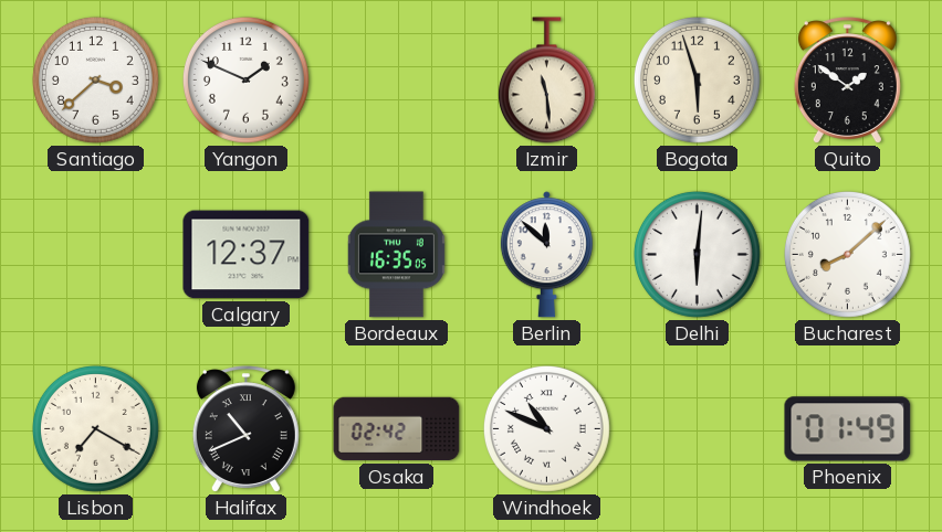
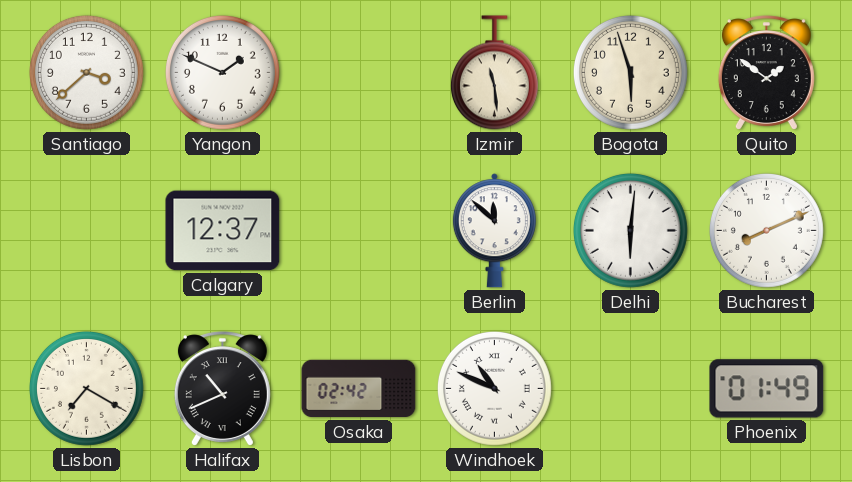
Bordeaux: 16:35 -> none (396, 255)
Bucharest: 8:08 -> 8:11 (766, 230)
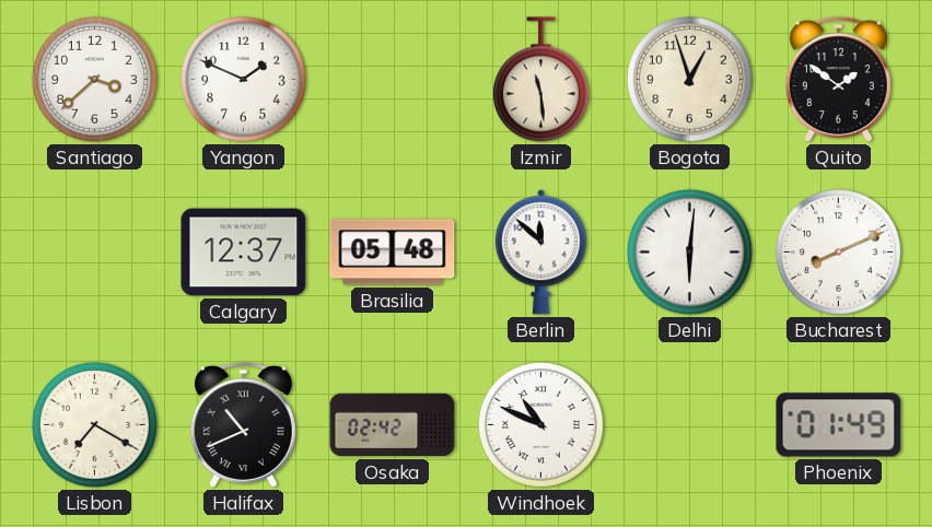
Bogota: 5:57 -> 12:57 (689, 79)
Brasilia: none -> 05:48 (393, 253)
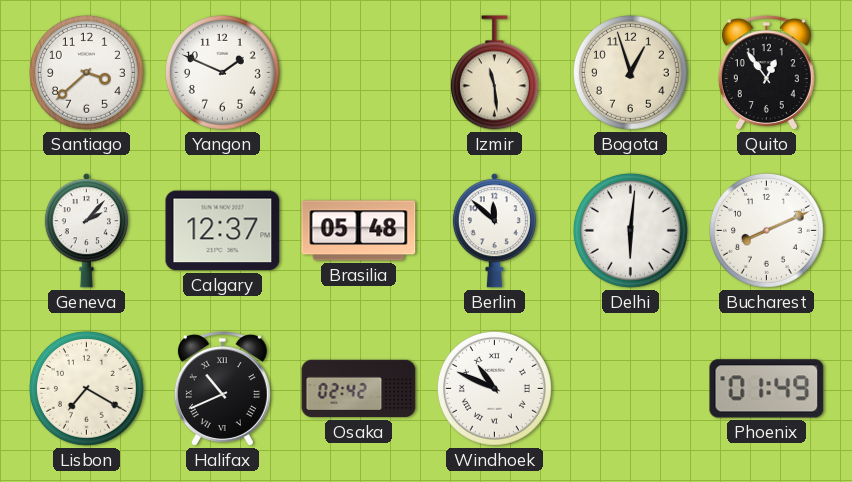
Quito: 1:51 -> 12:54 (766, 73)
Geneva: none -> 2:07 (86, 231)
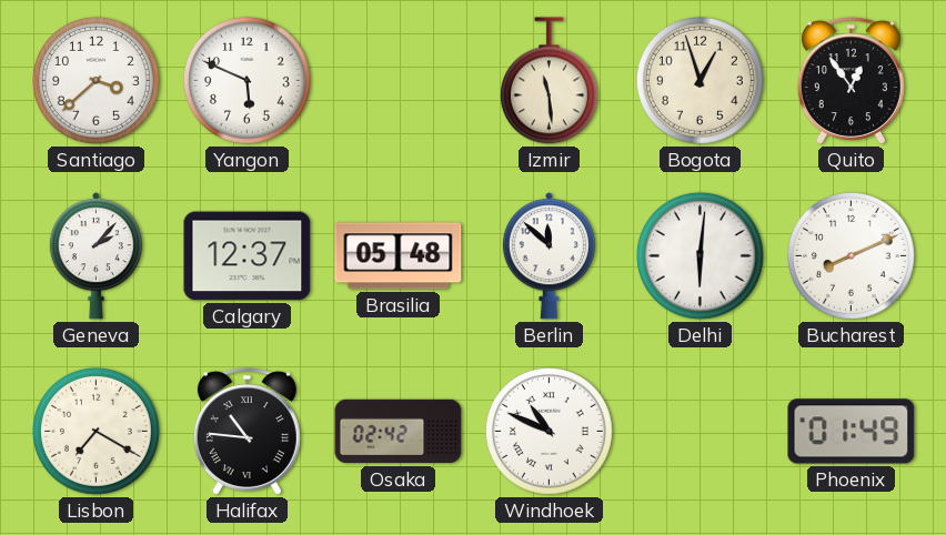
Yangon: 1:49 -> 5:49 (246, 80)
Halifax: 10:41 -> 10:46 (246, 432)
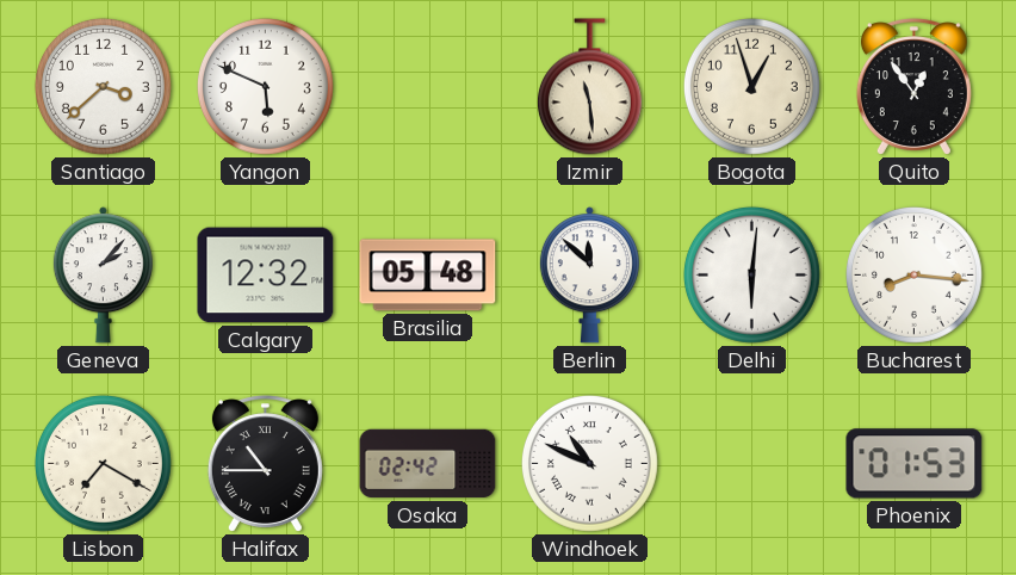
Calgary: 12:37 -> 12:32 (266, 276)
Bucharest: 8:11 -> 8:16 (913, 274)
Halifax: 10:46 -> 10:45 (265, 464)
Phoenix: 01:49 -> 01:53 (915, 464)
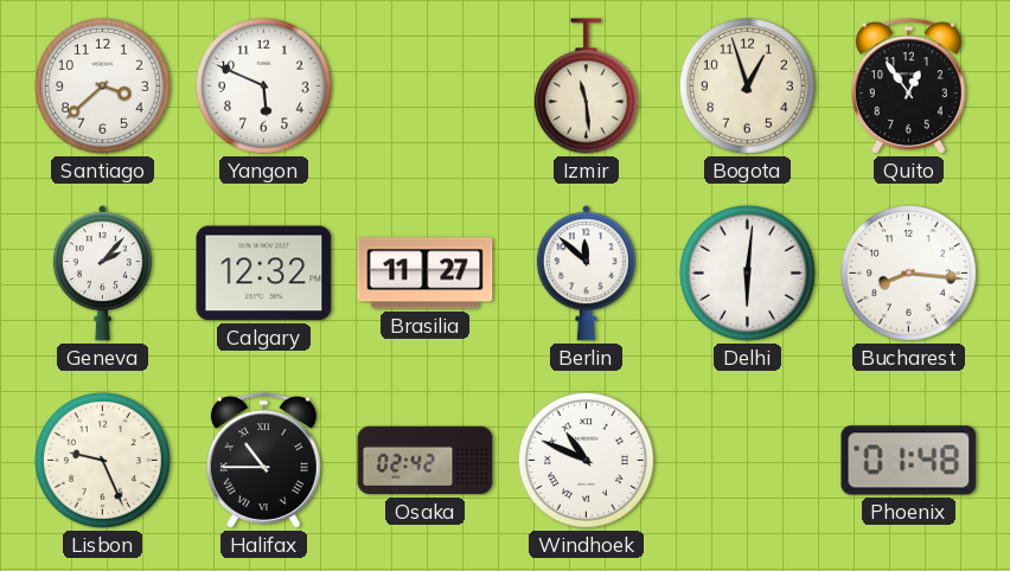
Brasilia: 05:48 -> 11:27 (426, 274)
Lisbon: 7:20 -> 9:26 (102, 460)
Phoenix: 01:53 -> 01:48 (909, 461)
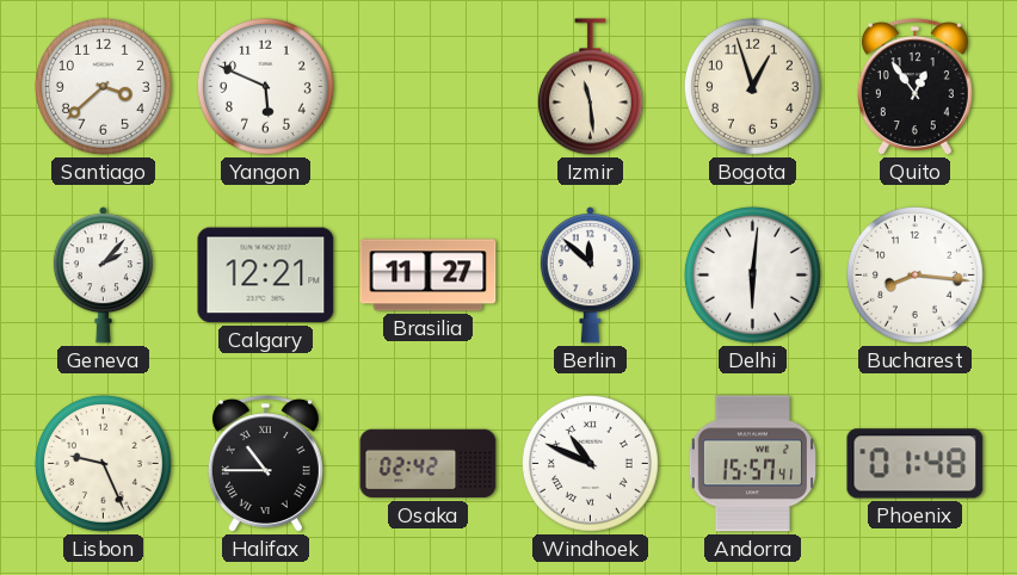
Calgary: 12:32 -> 12:21 (266, 276)
Andorra: none -> 15:57 (752, 464)
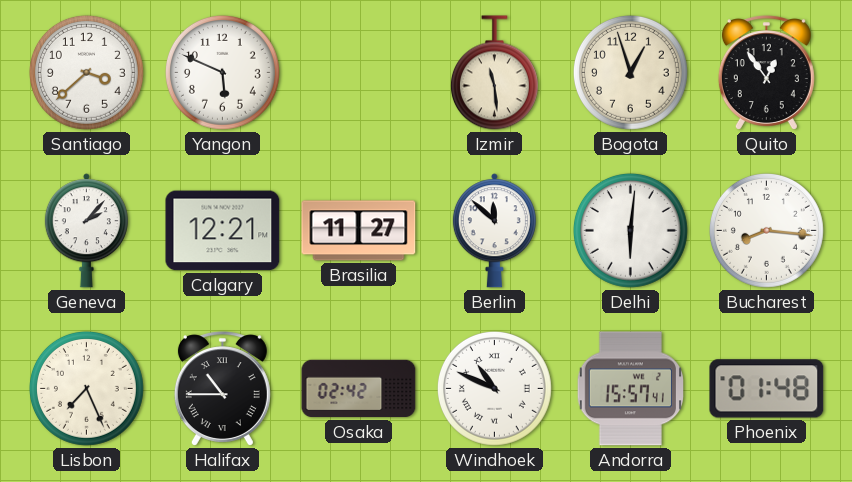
Lisbon: 9:26 -> 7:26 (86, 388)
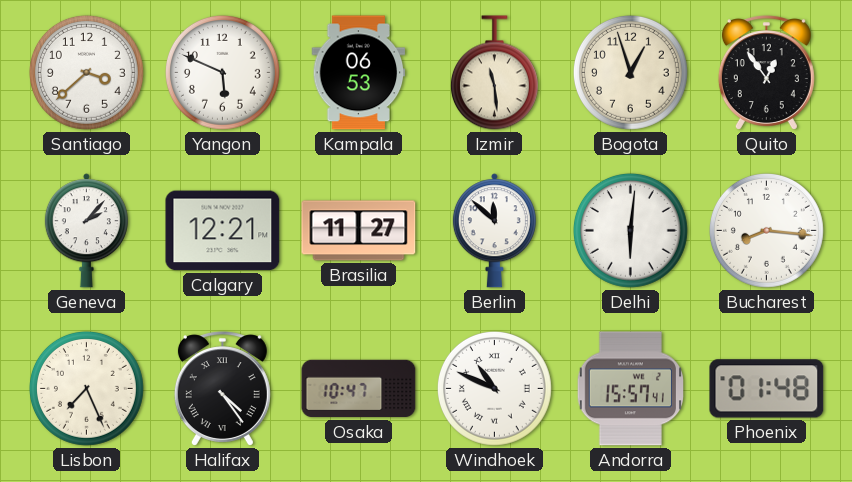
Kampala: none -> 06:53 (359, 73)
Halifax: 10:45 -> 4:24 (222, 389)
Osaka: 02:42 -> 10:47 (359, 389)
